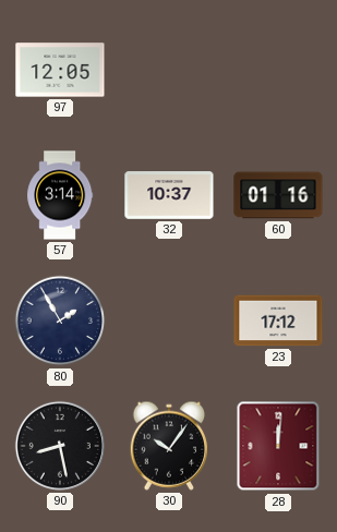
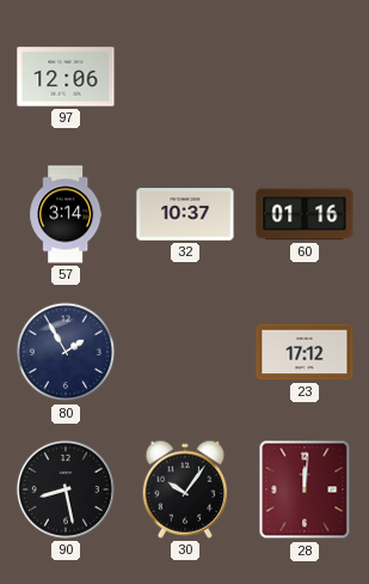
97: 12:05 -> 12:06 (66, 77)
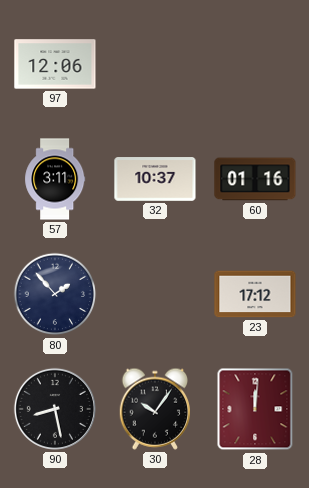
57: 3:14 -> 3:11 (55, 179)
80: 1:55 -> 1:53 (55, 294)
